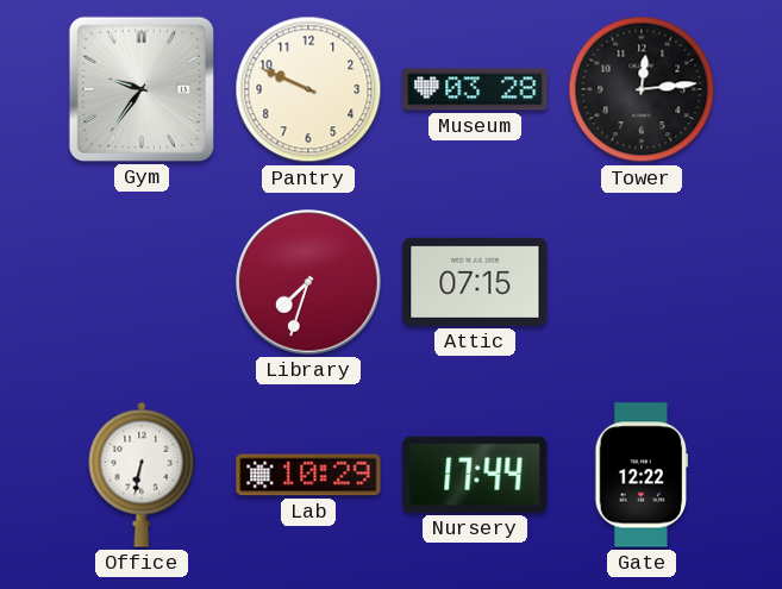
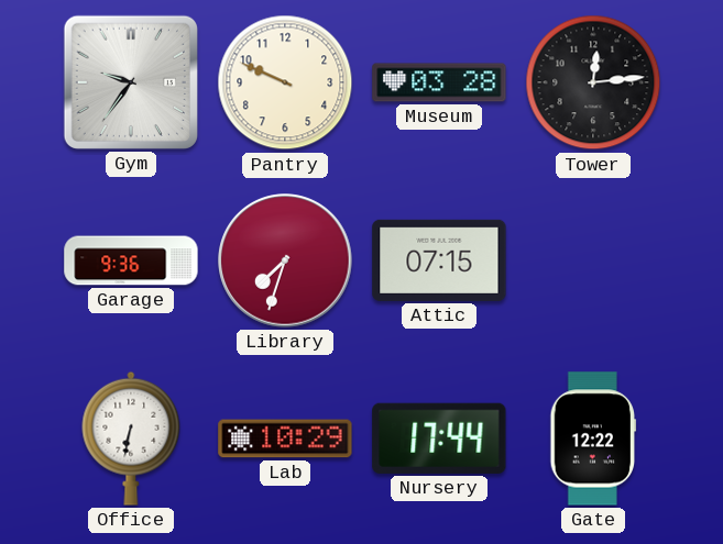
Garage: none -> 9:36 (131, 260)
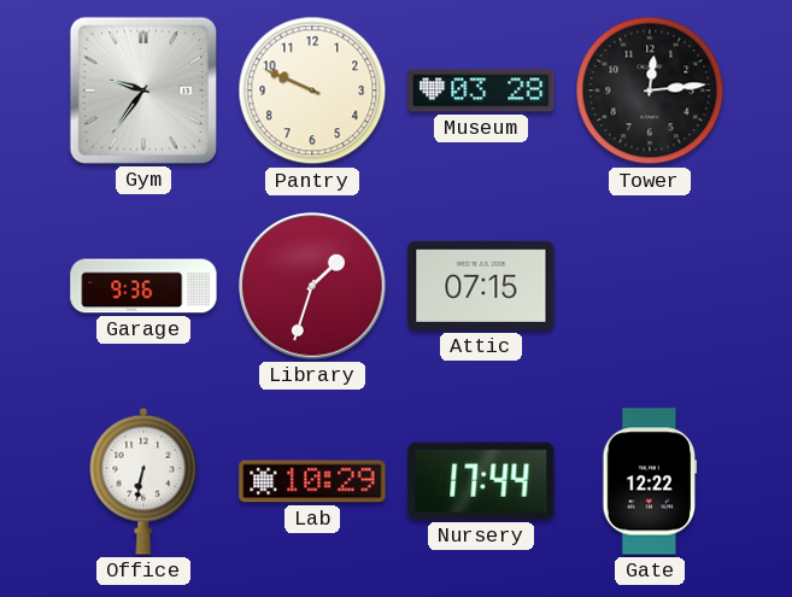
Library: 7:33 -> 1:33 (312, 286)
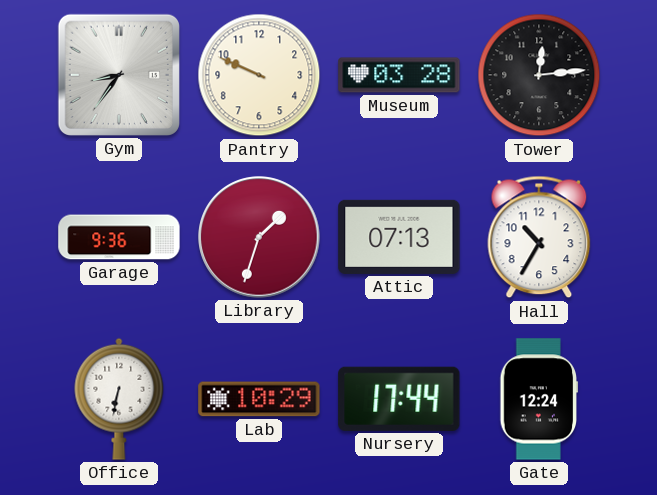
Gym: 9:36 -> 8:36 (119, 75)
Attic: 07:15 -> 07:13 (399, 237)
Hall: none -> 10:35 (539, 237)
Gate: 12:22 -> 12:24 (539, 399)
